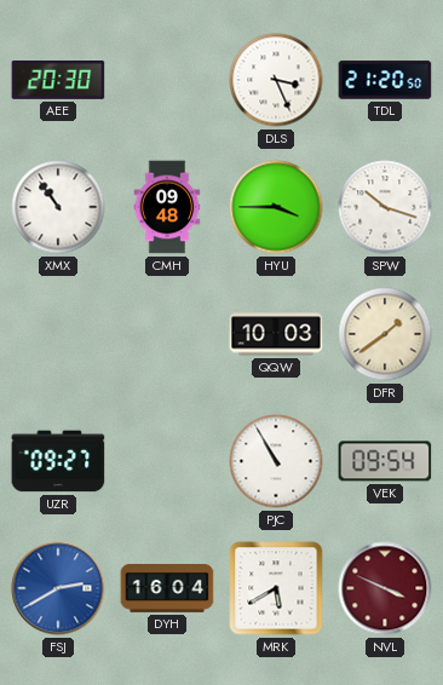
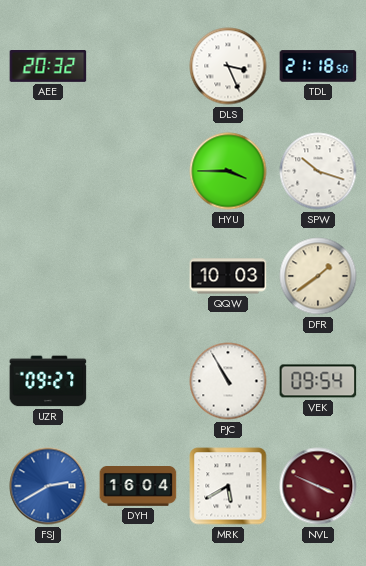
AEE: 20:30 -> 20:32 (48, 67)
TDL: 21:20 -> 21:18 (318, 66)
XMX: 10:54 -> none (58, 207)
CMH: 09:48 -> none (167, 207)
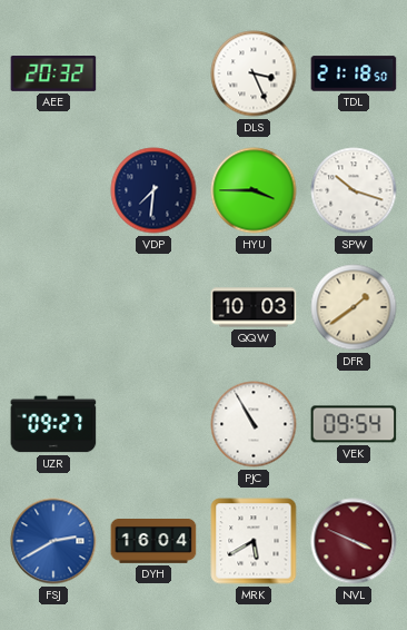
VDP: none -> 7:31 (153, 190)
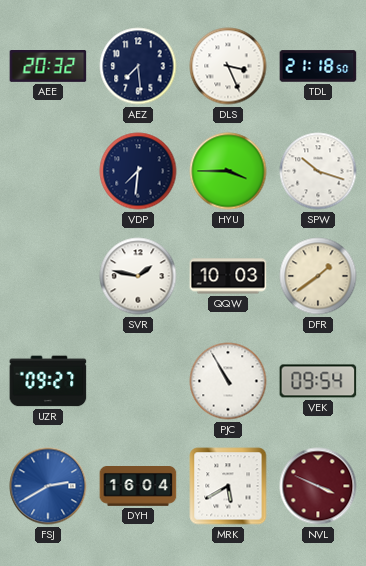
AEZ: none -> 7:29 (138, 66)
SVR: none -> 1:47 (138, 276)
